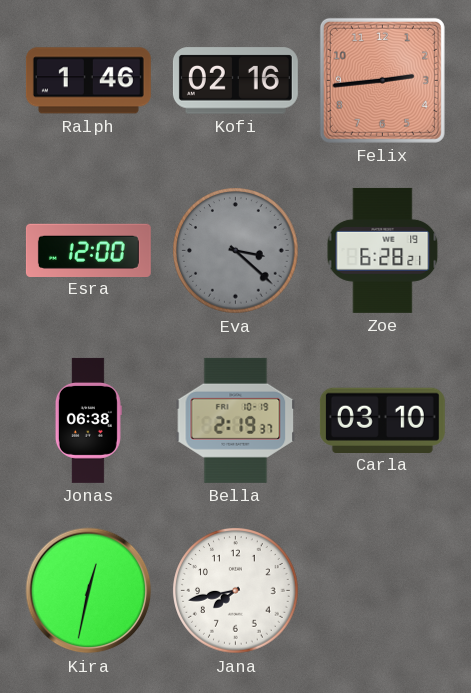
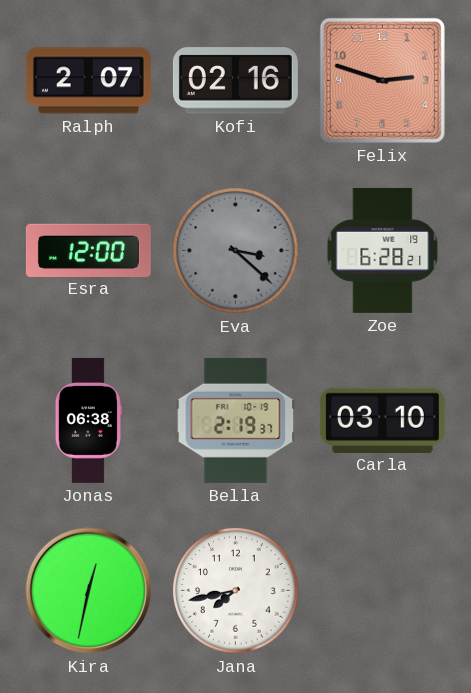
Ralph: 1:46 -> 2:07 (88, 81)
Felix: 2:44 -> 2:48 (382, 80)
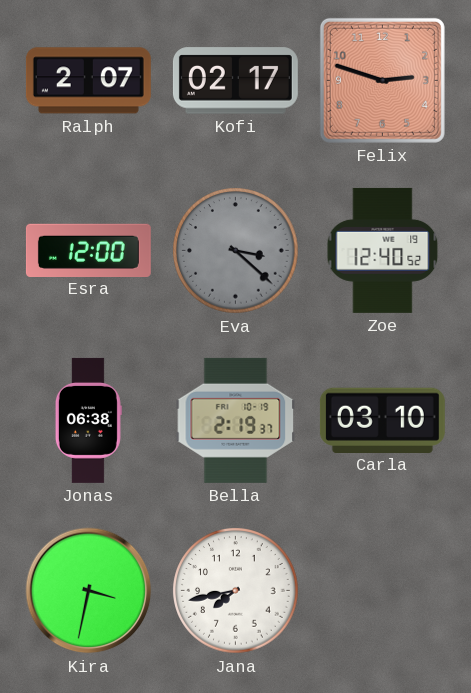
Kofi: 02:16 -> 02:17 (235, 81)
Zoe: 6:28 -> 12:40 (383, 250)
Kira: 12:32 -> 3:32 (89, 591)
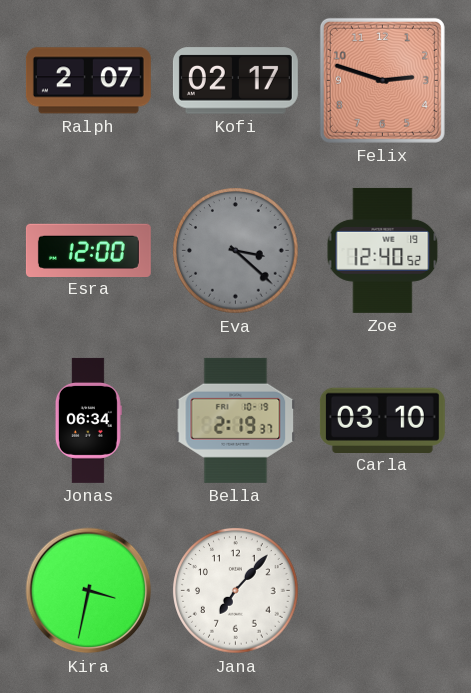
Jonas: 06:38 -> 06:34 (88, 420)
Jana: 7:43 -> 7:07 (236, 591)
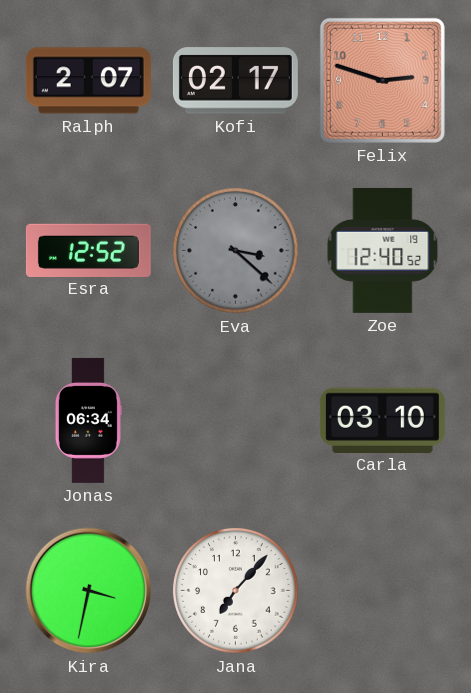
Esra: 12:00 -> 12:52 (88, 250)
Bella: 2:19 -> none (236, 420)
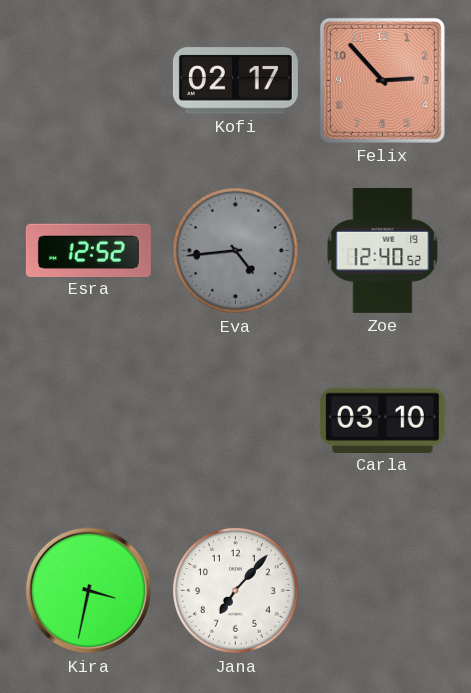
Ralph: 2:07 -> none (88, 81)
Felix: 2:48 -> 2:53 (382, 80)
Eva: 3:22 -> 4:44 (236, 251)
Jonas: 06:34 -> none (88, 420)
